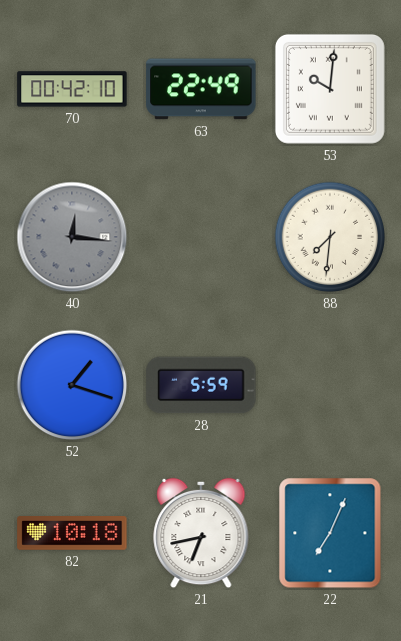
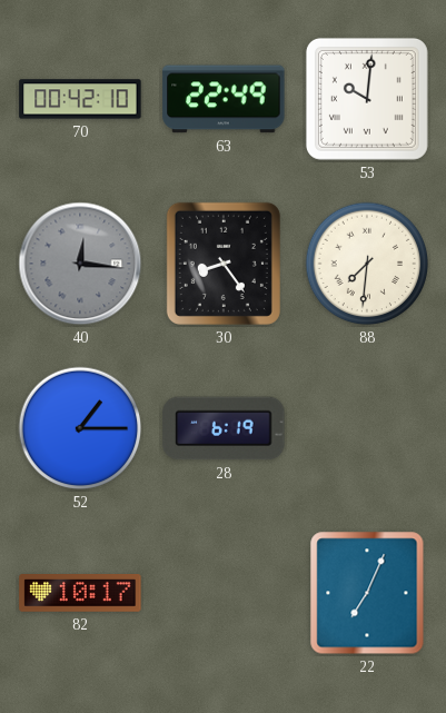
30: none -> 8:24 (224, 264)
52: 1:18 -> 1:15 (80, 428)
28: 5:59 -> 6:19 (224, 428)
82: 10:18 -> 10:17 (80, 594)
21: 6:43 -> none (201, 533)
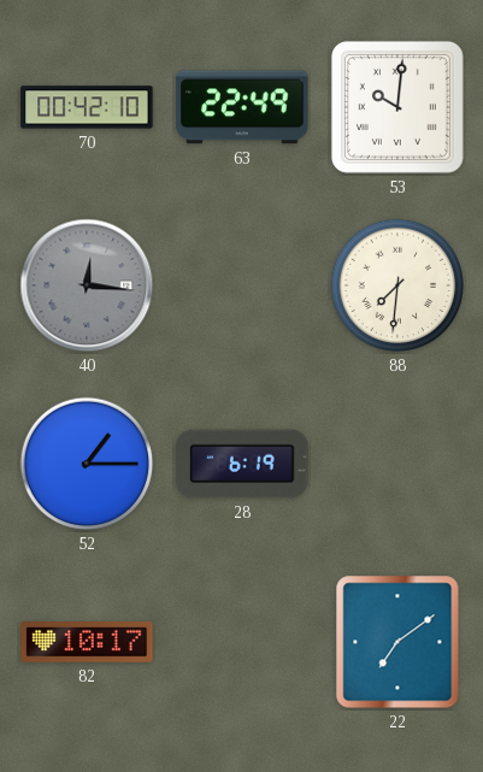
30: 8:24 -> none (224, 264)
22: 7:04 -> 7:09 (397, 642)
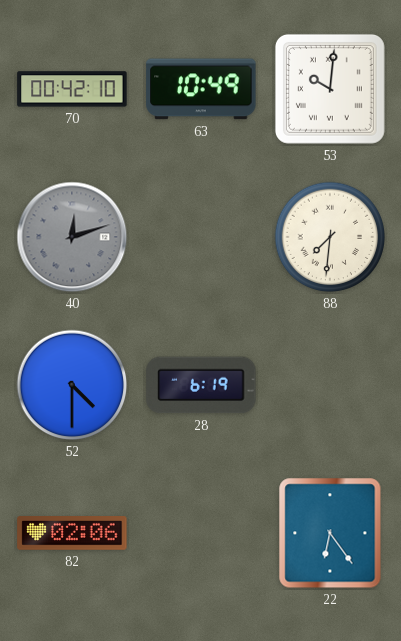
63: 22:49 -> 10:49 (201, 89)
40: 12:16 -> 12:12 (72, 237)
52: 1:15 -> 4:30 (72, 385)
82: 10:17 -> 02:06 (72, 534)
22: 7:09 -> 6:24 (330, 533)
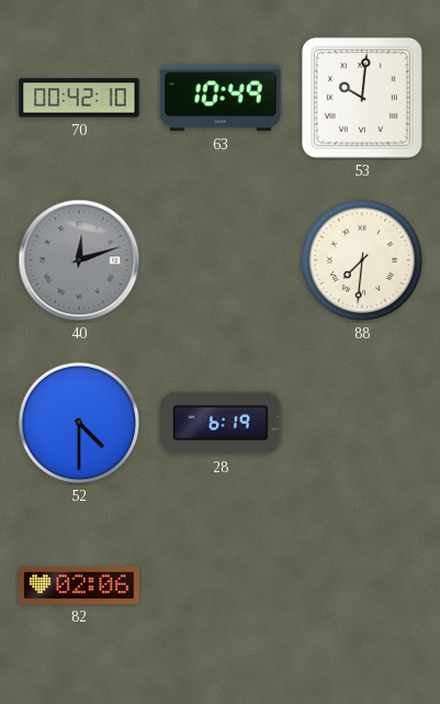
22: 6:24 -> none (330, 533)
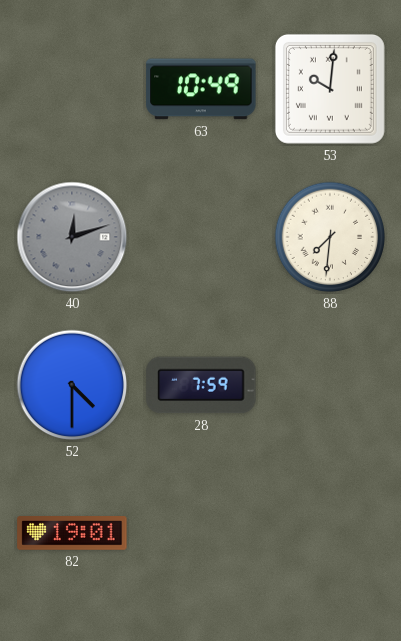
70: 00:42 -> none (79, 98)
28: 6:19 -> 7:59 (201, 385)
82: 02:06 -> 19:01 (72, 534)
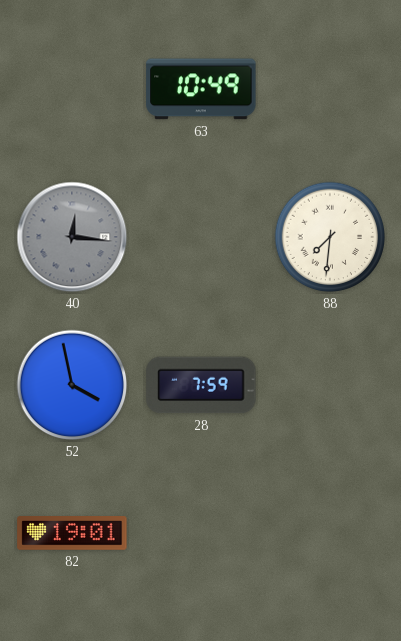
53: 10:01 -> none (330, 89)
40: 12:12 -> 12:16 (72, 237)
52: 4:30 -> 3:58 (72, 385)
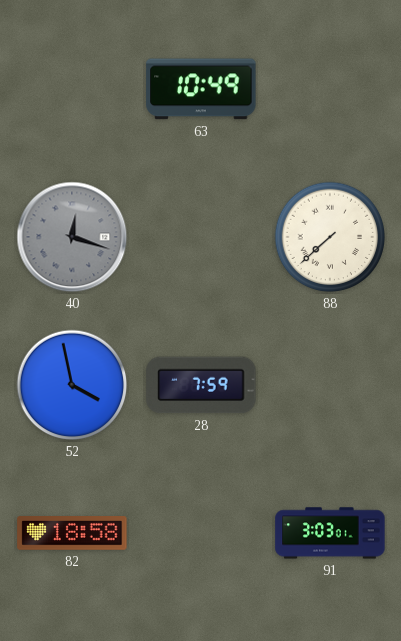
40: 12:16 -> 12:18 (72, 237)
88: 7:31 -> 7:38 (330, 237)
82: 19:01 -> 18:58 (72, 534)
91: none -> 3:03 (330, 533)
